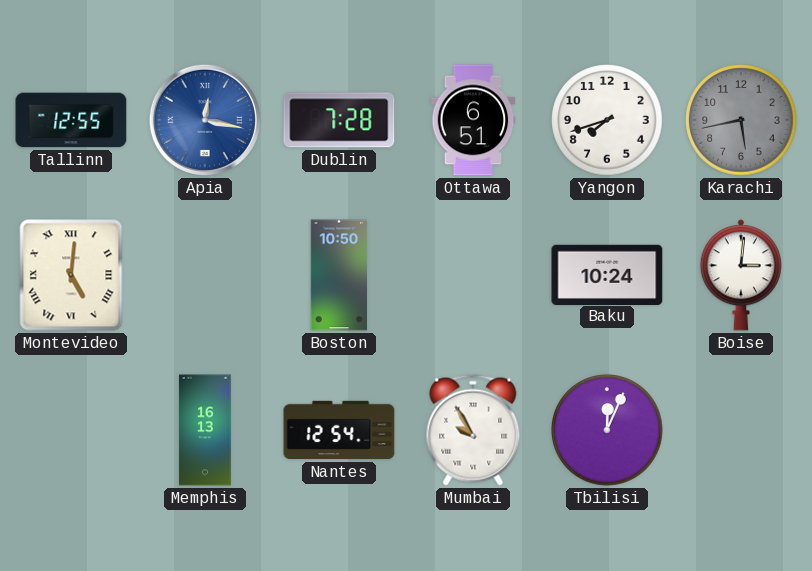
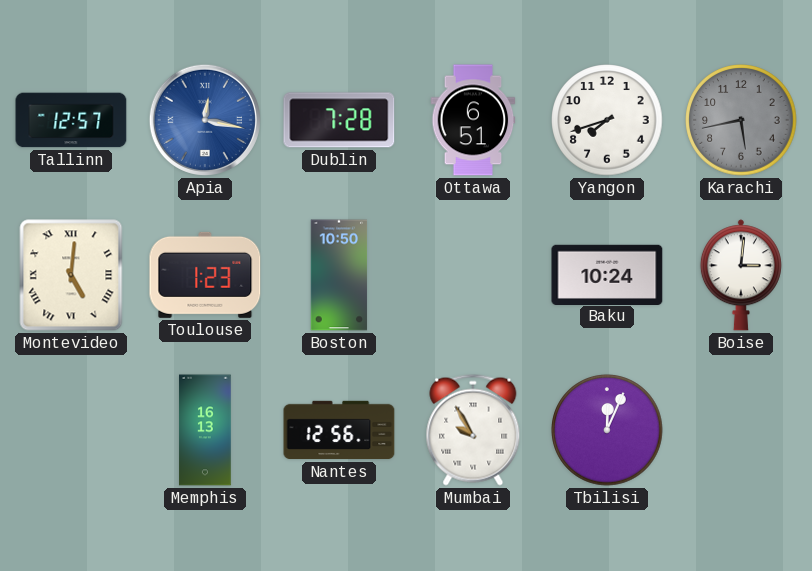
Tallinn: 12:55 -> 12:57 (71, 120)
Toulouse: none -> 1:23 (205, 275)
Nantes: 12:54 -> 12:56 (339, 430)
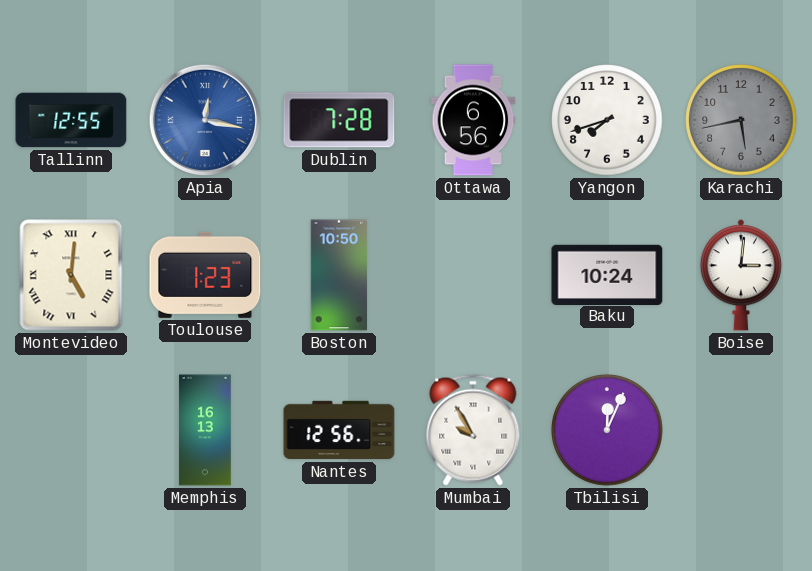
Tallinn: 12:57 -> 12:55 (71, 120)
Ottawa: 6:51 -> 6:56 (473, 120)
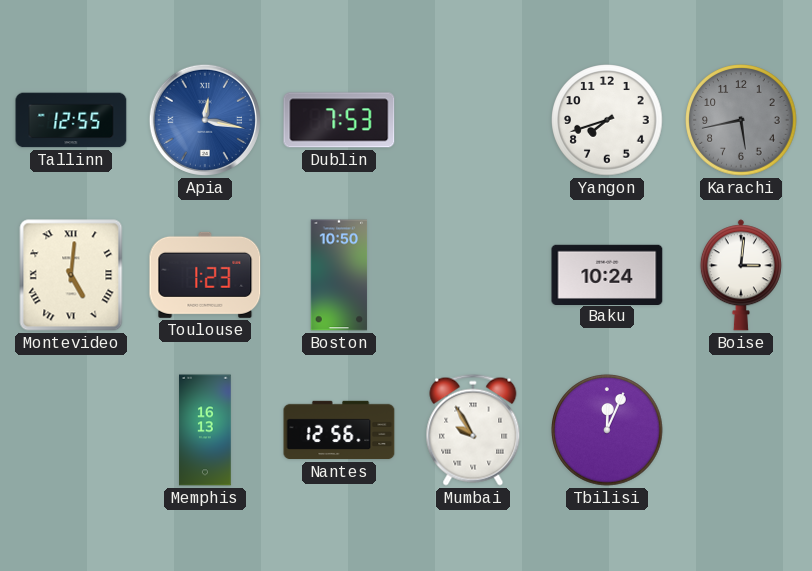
Dublin: 7:28 -> 7:53 (339, 120)
Ottawa: 6:56 -> none (473, 120)
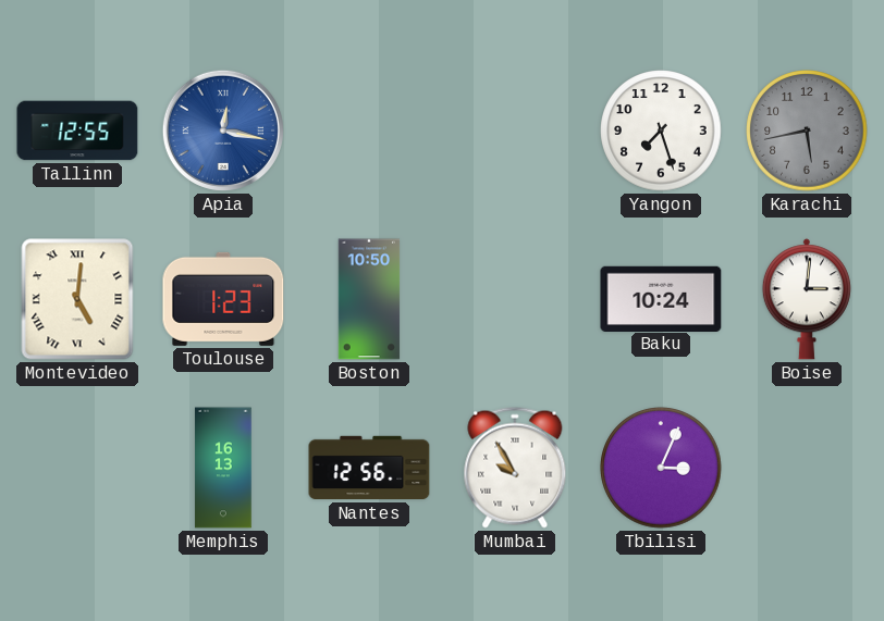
Dublin: 7:53 -> none (339, 120)
Yangon: 7:42 -> 7:27 (661, 131)
Tbilisi: 12:04 -> 3:04 (661, 468)
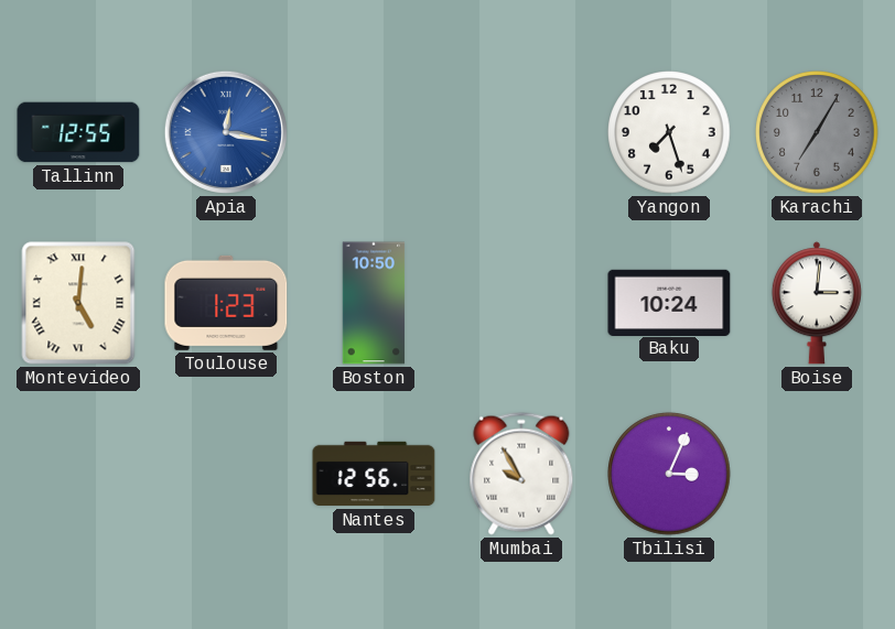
Karachi: 5:43 -> 7:05 (817, 132)
Memphis: 16:13 -> none (223, 468)
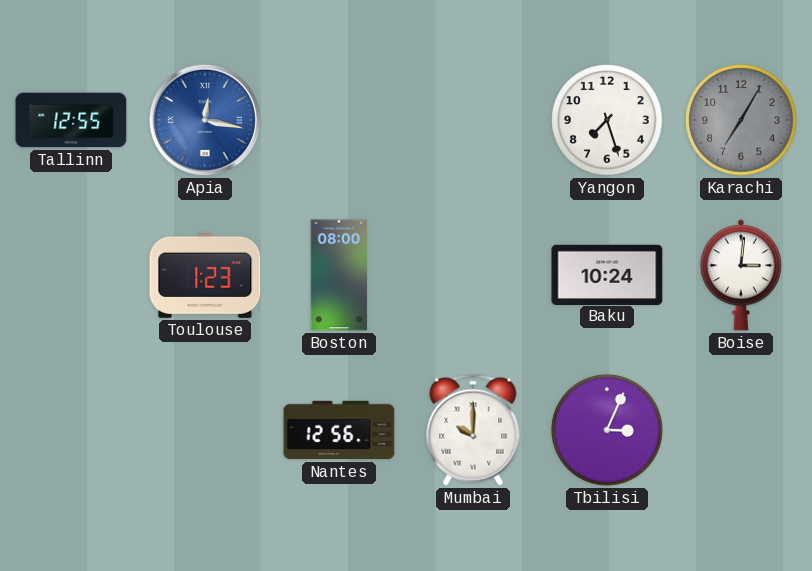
Montevideo: 5:01 -> none (78, 303)
Boston: 10:50 -> 08:00 (339, 275)
Mumbai: 9:55 -> 10:00 (473, 430)
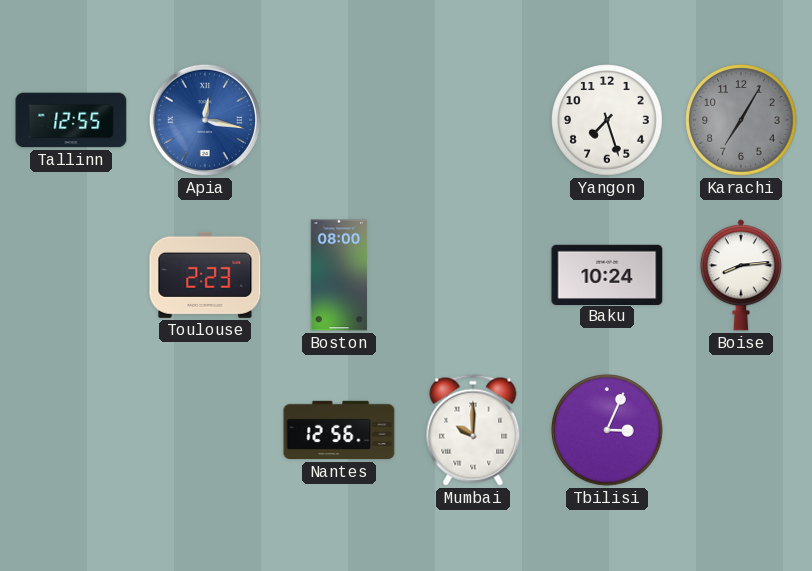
Toulouse: 1:23 -> 2:23 (205, 275)
Boise: 3:01 -> 8:14 (741, 275)
